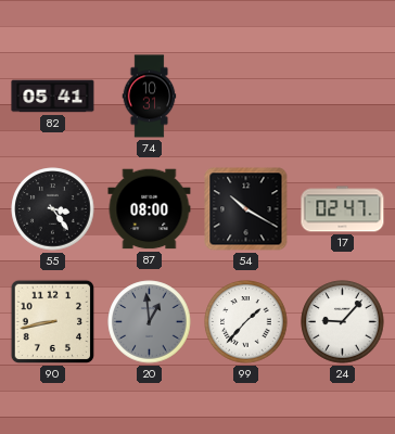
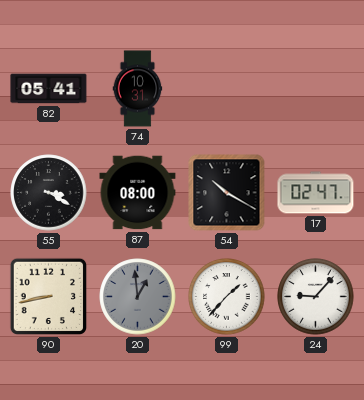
55: 3:24 -> 3:20 (49, 193)
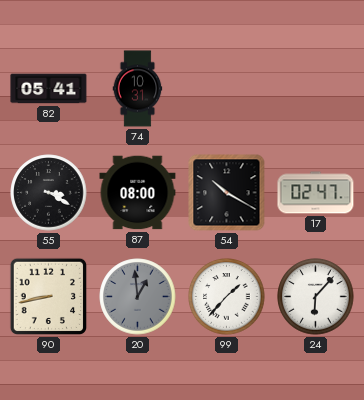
24: 9:07 -> 6:07 (316, 297)
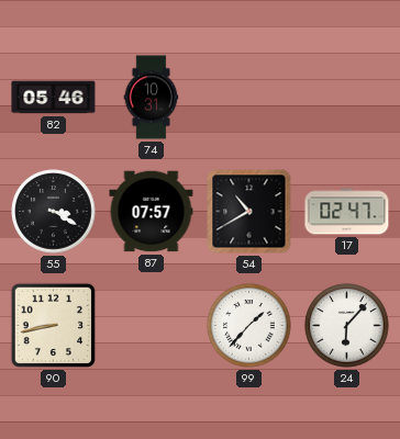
82: 05:41 -> 05:46 (54, 98)
87: 08:00 -> 07:57 (152, 212)
54: 10:20 -> 10:40 (249, 212)
20: 12:59 -> none (138, 297)
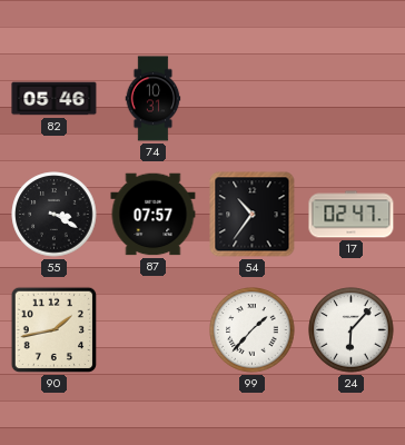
54: 10:40 -> 10:36 (253, 215)
90: 8:43 -> 1:43 (55, 330)
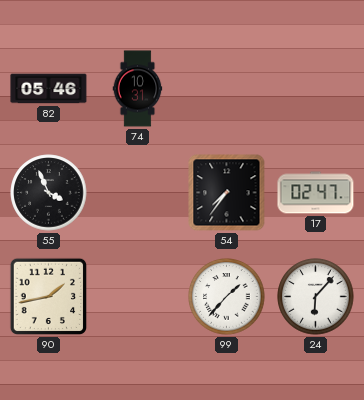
55: 3:20 -> 3:56 (49, 193)
87: 07:57 -> none (154, 215)
54: 10:36 -> 7:36 (227, 193)
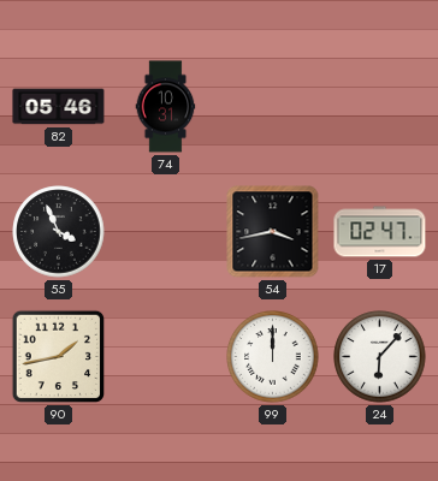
54: 7:36 -> 3:43 (273, 232)
99: 1:37 -> 12:00 (273, 357)
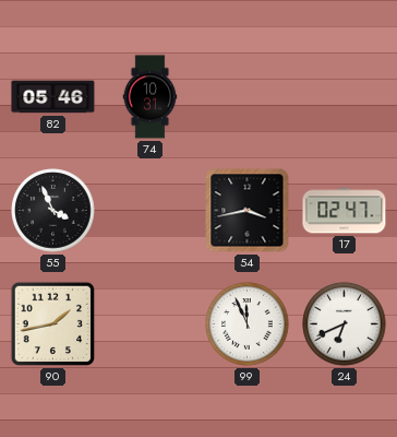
99: 12:00 -> 11:56 (248, 324)
24: 6:07 -> 6:41 (345, 324)
